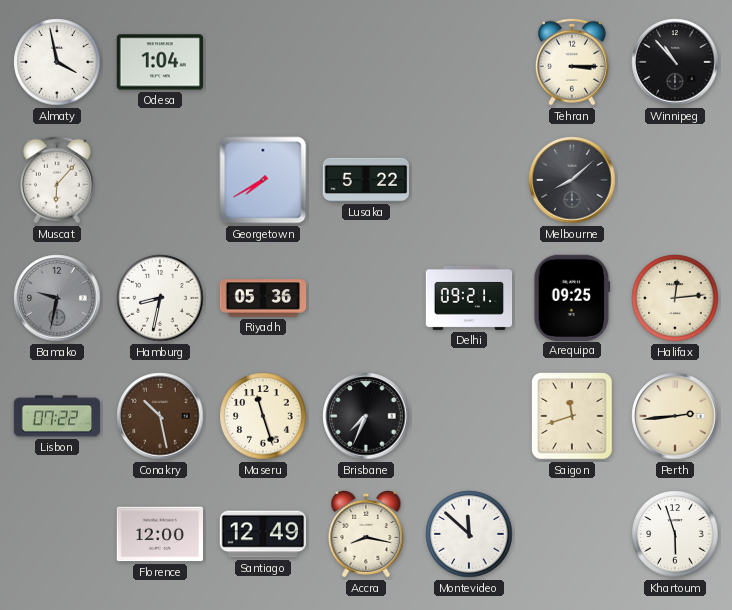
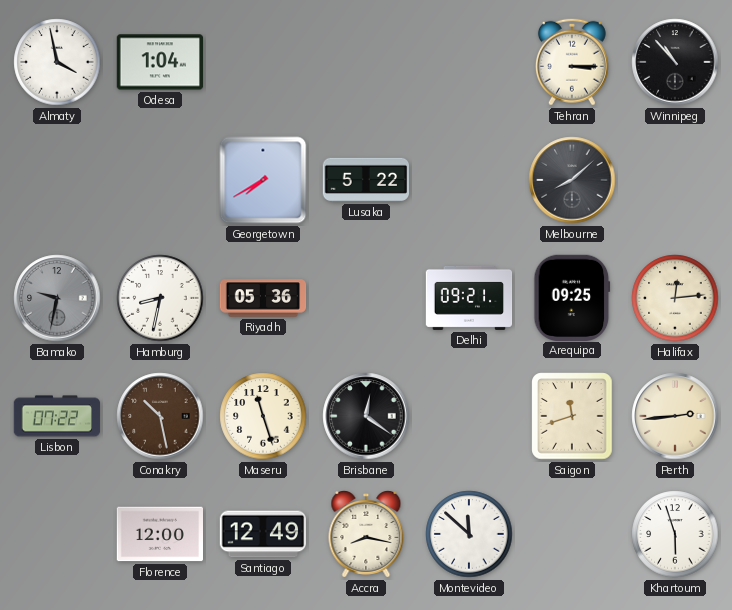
Muscat: 6:07 -> none (57, 180)
Brisbane: 7:34 -> 12:21 (366, 416)
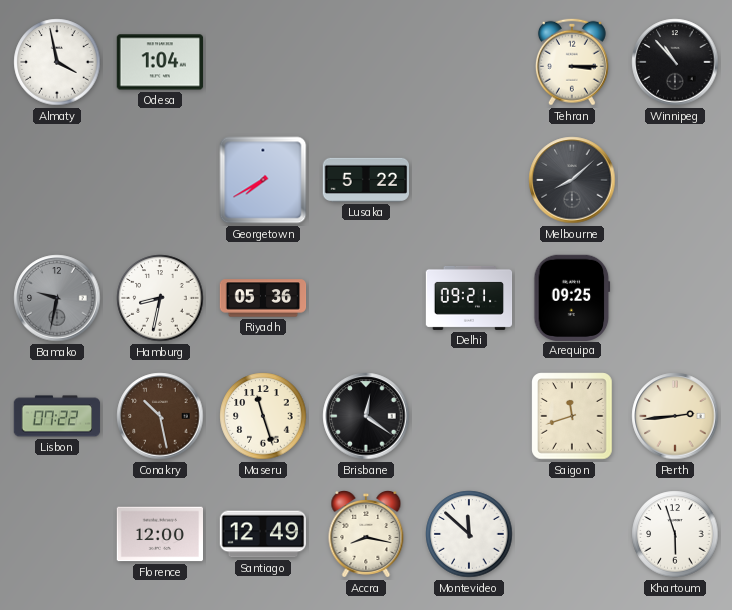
Halifax: 12:14 -> none (675, 298)
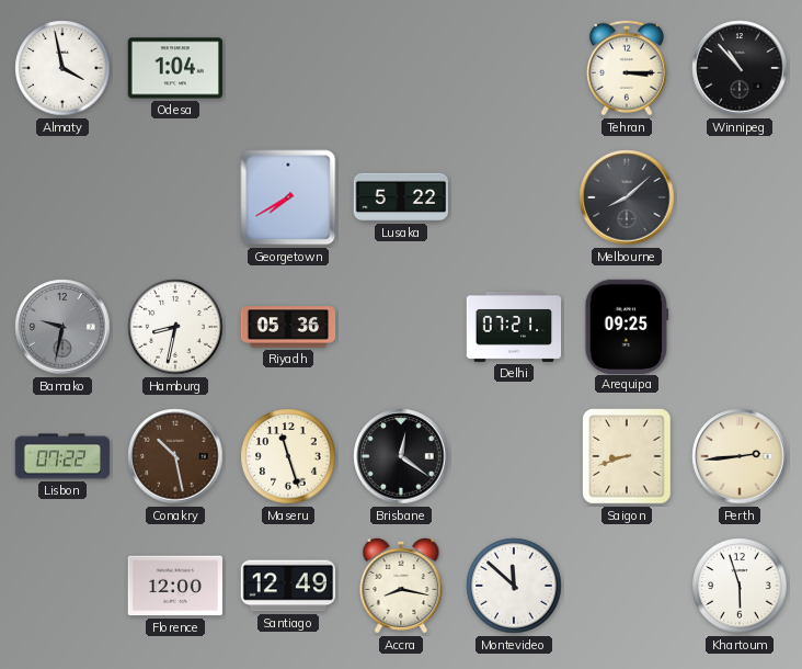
Delhi: 09:21 -> 07:21 (514, 327)
Saigon: 11:42 -> 8:42 (627, 456)
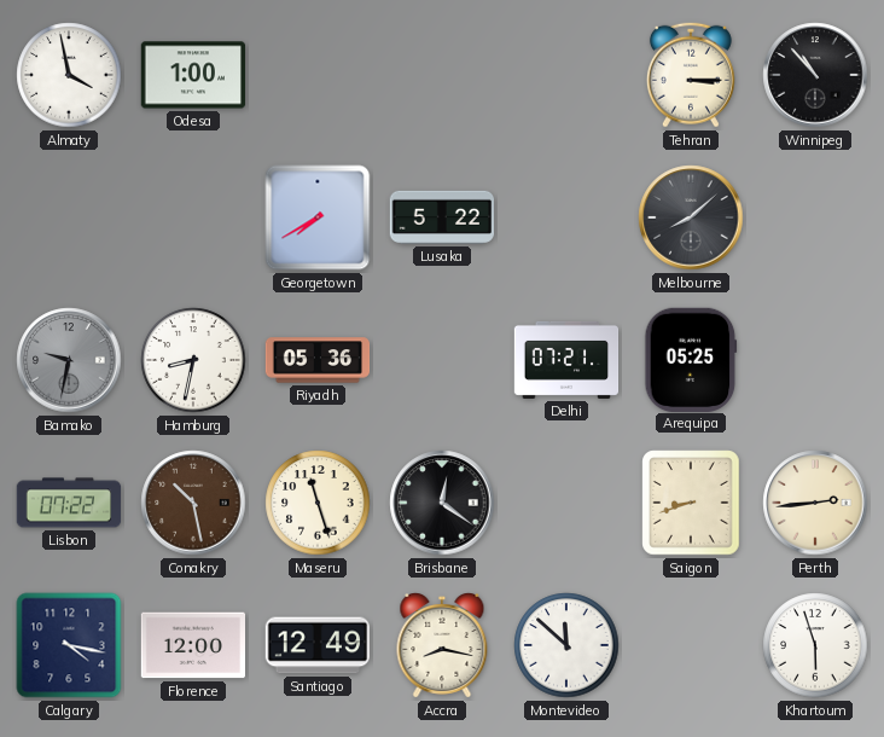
Odesa: 1:04 -> 1:00 (193, 75)
Arequipa: 09:25 -> 05:25 (691, 359)
Calgary: none -> 4:17 (69, 645)
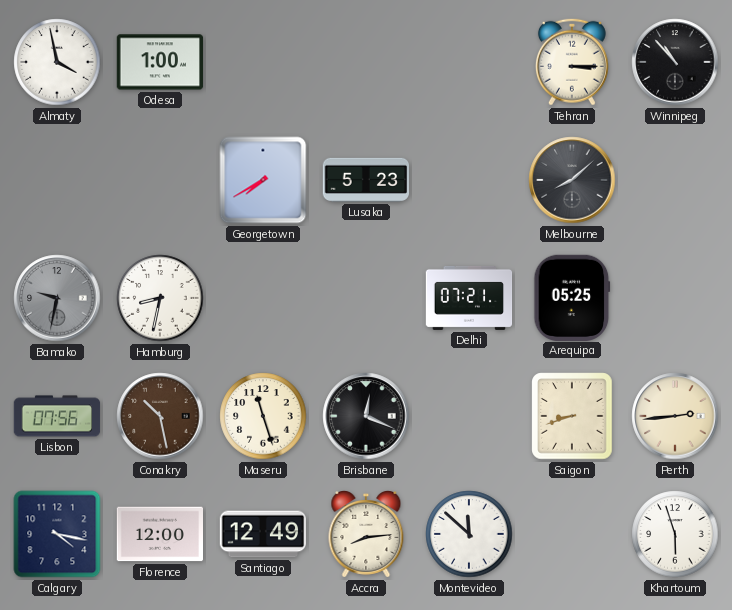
Lusaka: 5:22 -> 5:23 (366, 180)
Riyadh: 05:36 -> none (318, 360)
Lisbon: 07:22 -> 07:56 (57, 416)
Brisbane: 12:21 -> 12:19 (366, 416)
Accra: 8:17 -> 8:14 (366, 535)
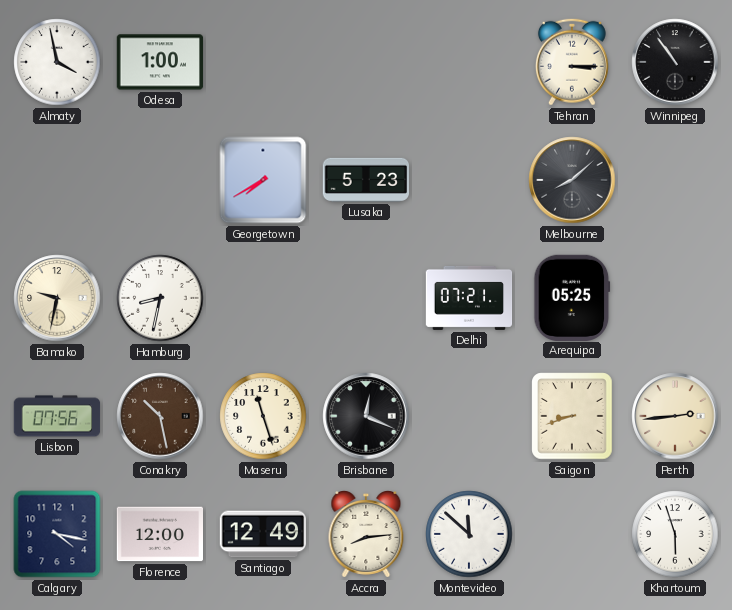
Winnipeg: 10:53 -> 10:54 (675, 62)
Bamako dial: grey -> cream (57, 298)
